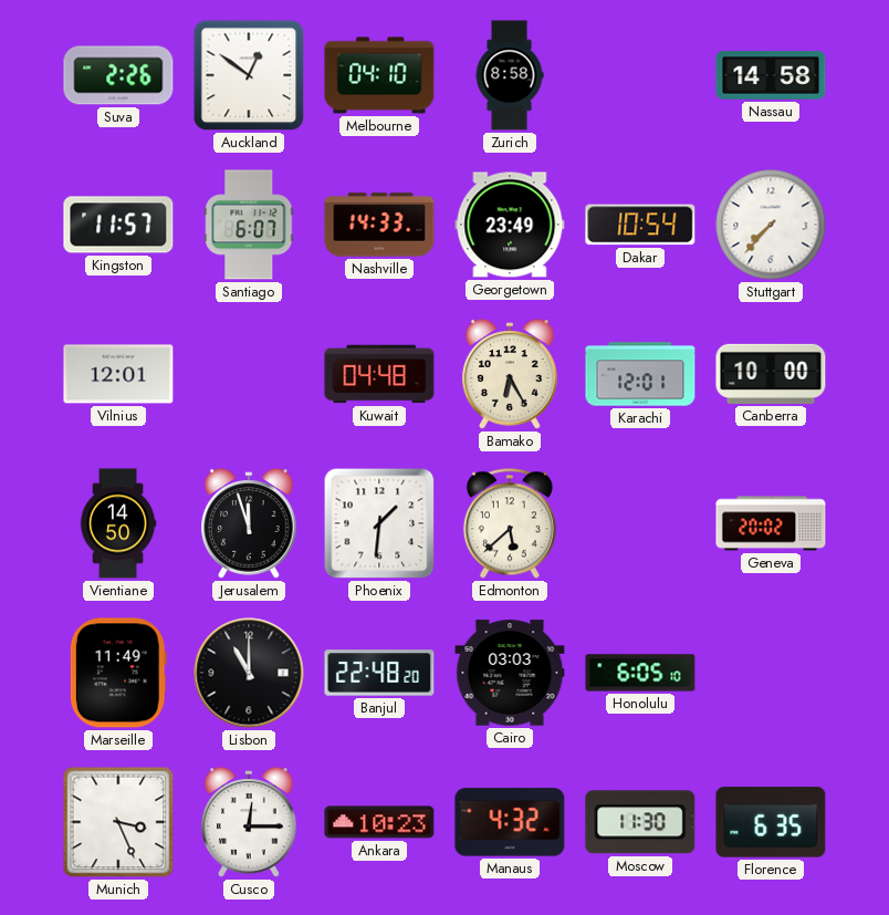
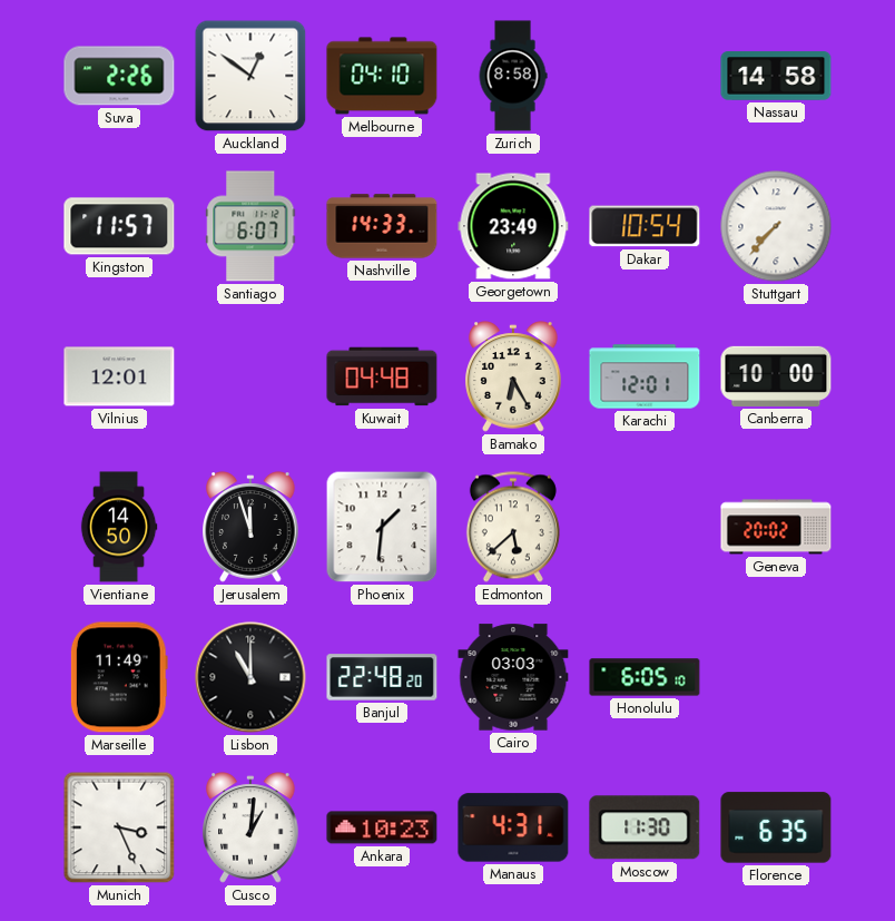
Cusco: 12:15 -> 1:01 (250, 827)
Manaus: 4:32 -> 4:31 (513, 827)
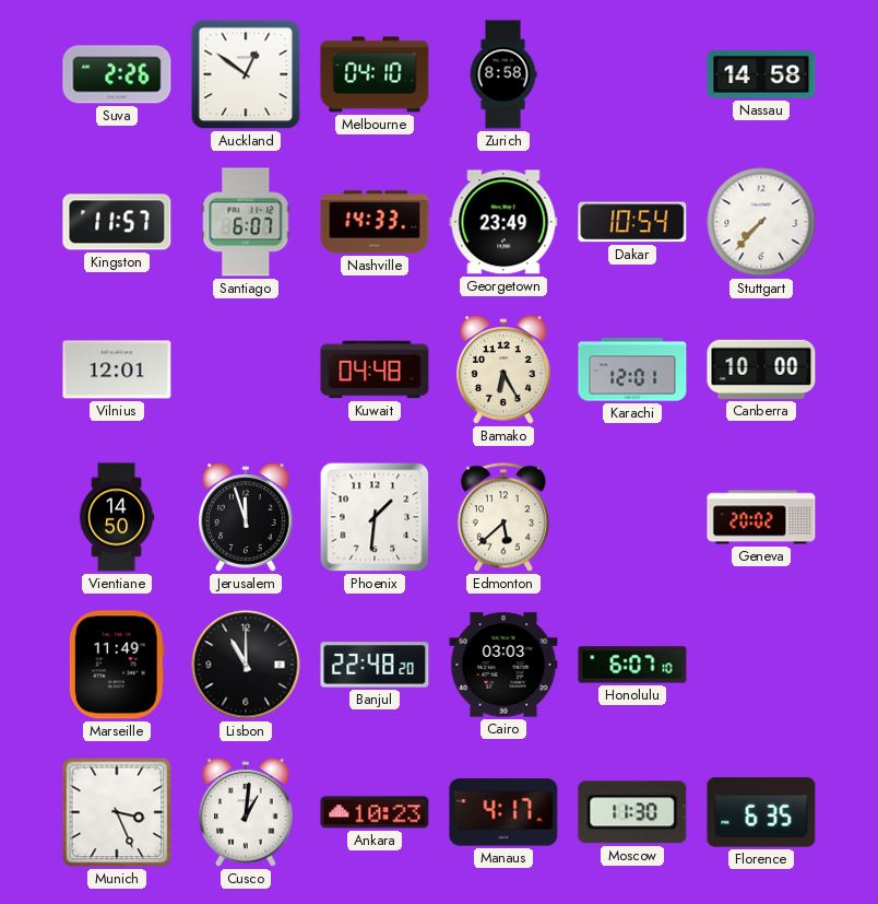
Honolulu: 6:05 -> 6:07 (632, 665)
Manaus: 4:31 -> 4:17 (503, 812)
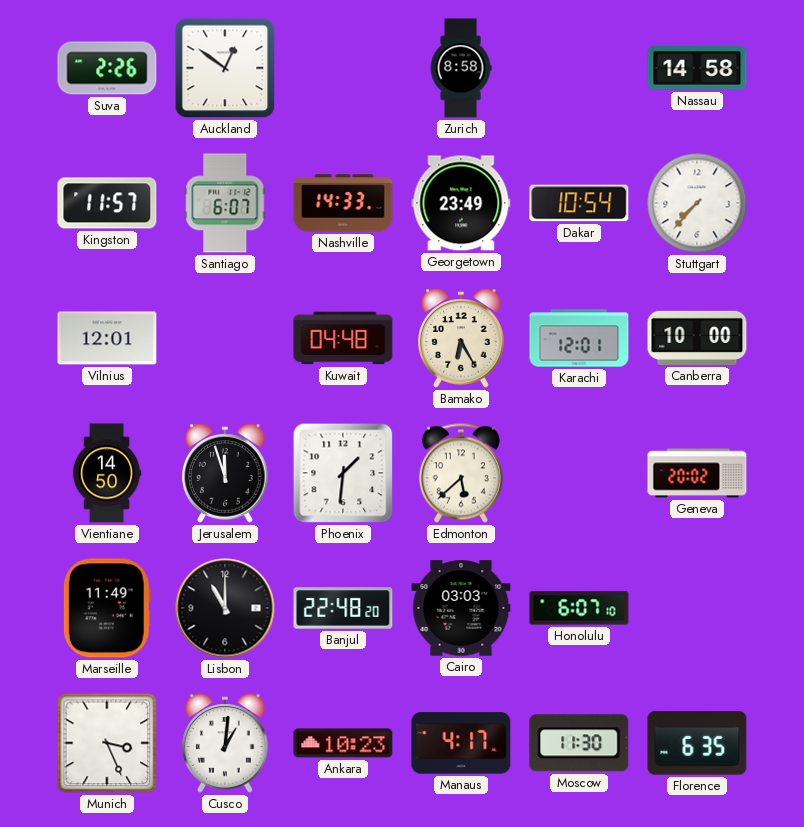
Melbourne: 04:10 -> none (375, 74)
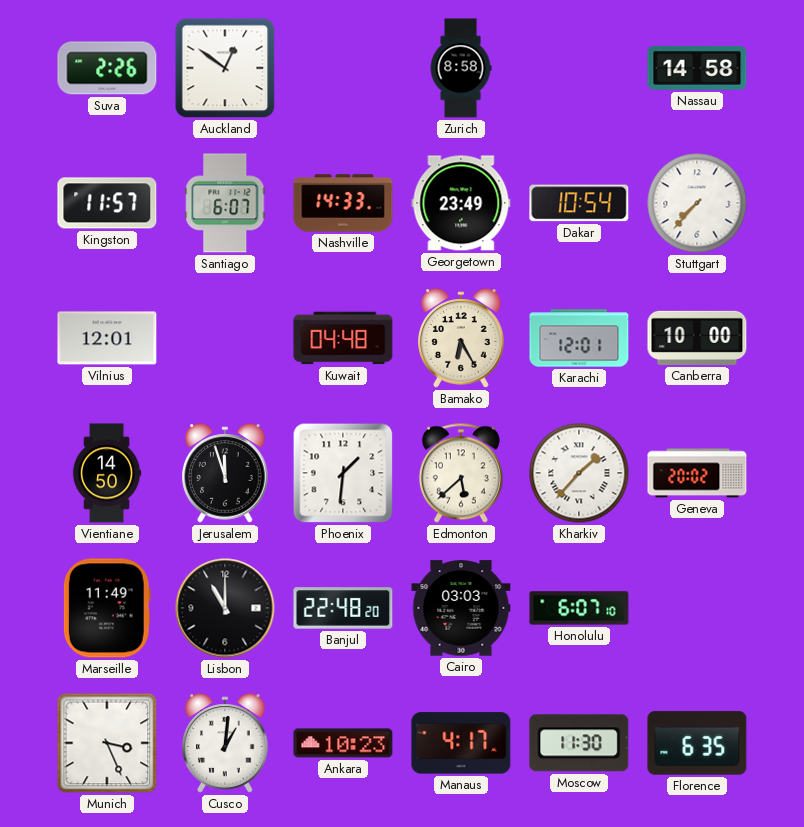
Kharkiv: none -> 1:37 (579, 473)
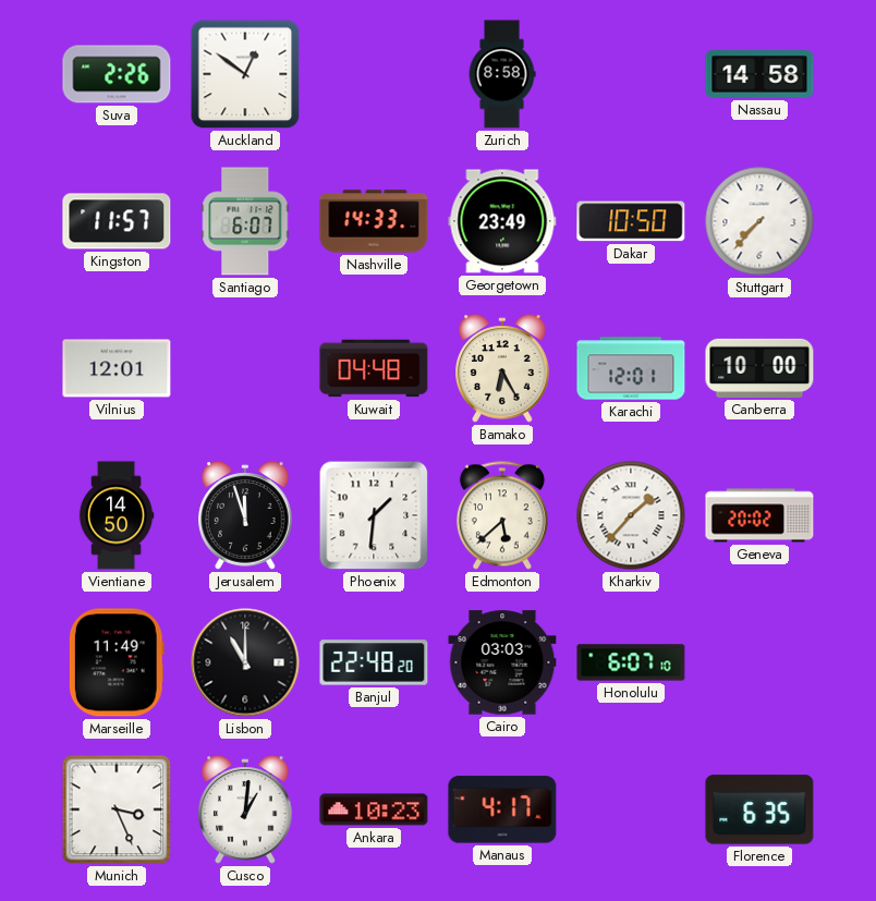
Dakar: 10:54 -> 10:50 (631, 221)
Moscow: 11:30 -> none (579, 743)
